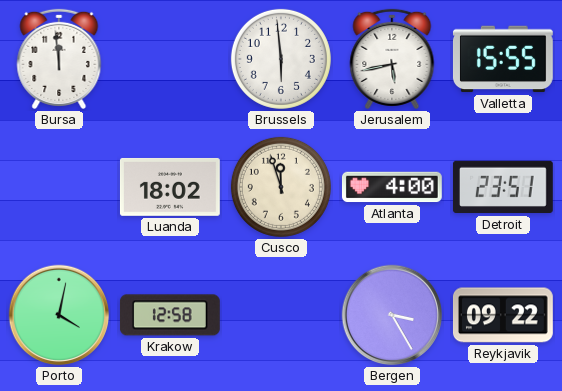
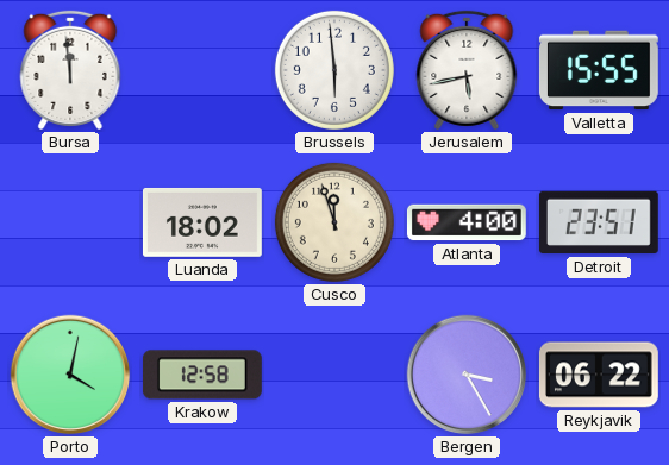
Reykjavik: 09:22 -> 06:22 (599, 375)
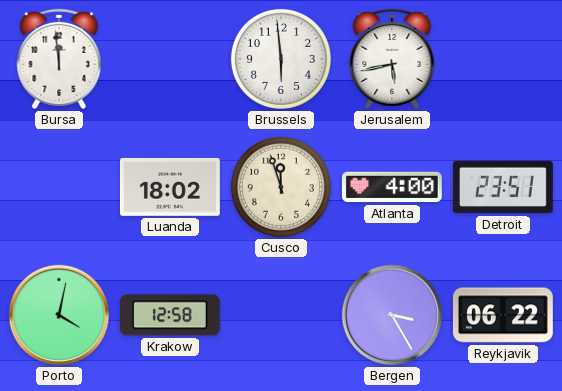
Valletta: 15:55 -> none (599, 70)
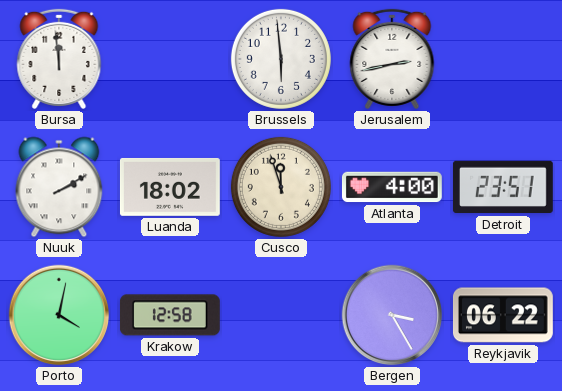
Jerusalem: 5:43 -> 2:43 (392, 59)
Nuuk: none -> 2:10 (59, 187)
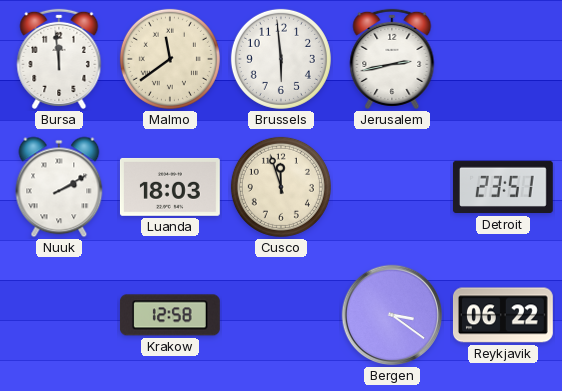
Malmo: none -> 11:39 (170, 59)
Luanda: 18:02 -> 18:03 (170, 187)
Atlanta: 4:00 -> none (392, 187)
Porto: 4:02 -> none (59, 315)
Bergen: 3:25 -> 3:21 (392, 315)
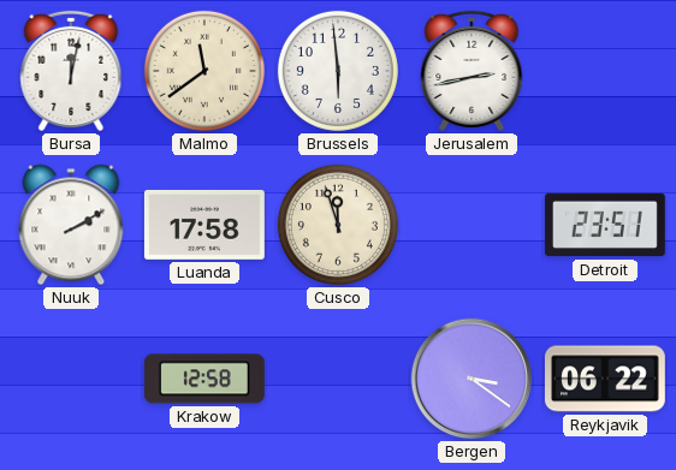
Bursa: 11:59 -> 12:02 (71, 71)
Luanda: 18:03 -> 17:58 (204, 225)
